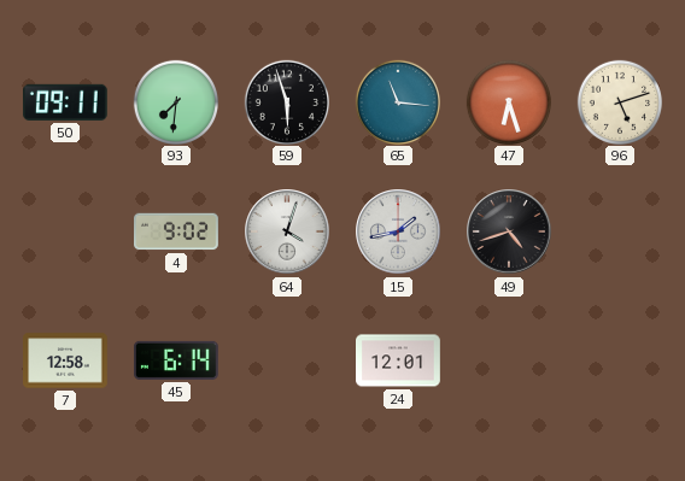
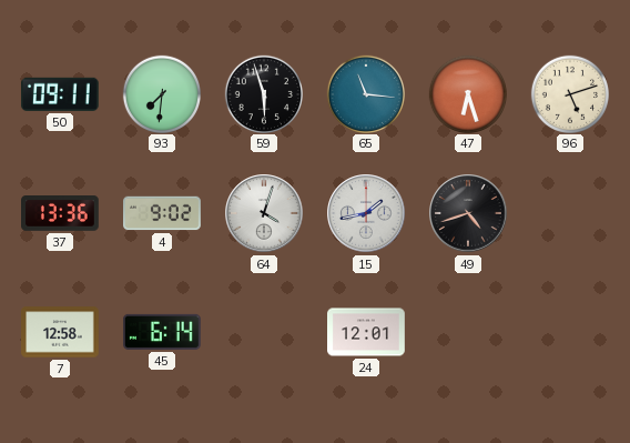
37: none -> 13:36 (61, 213)
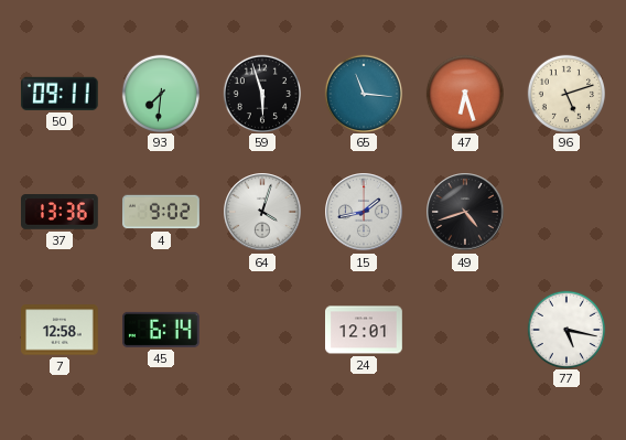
77: none -> 5:17 (565, 329)
